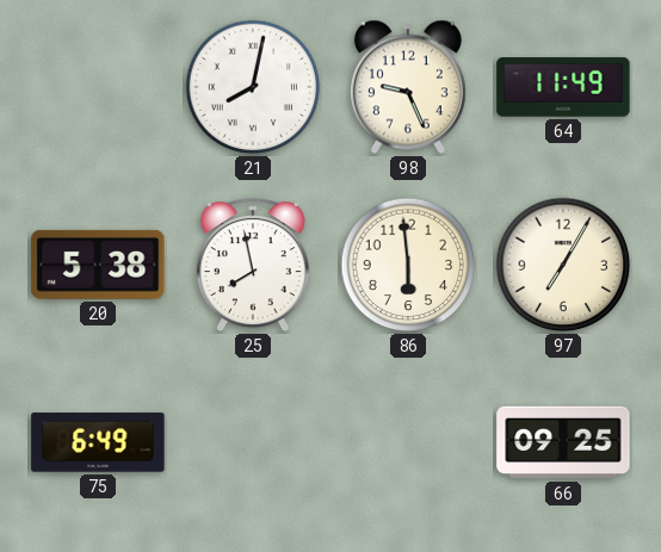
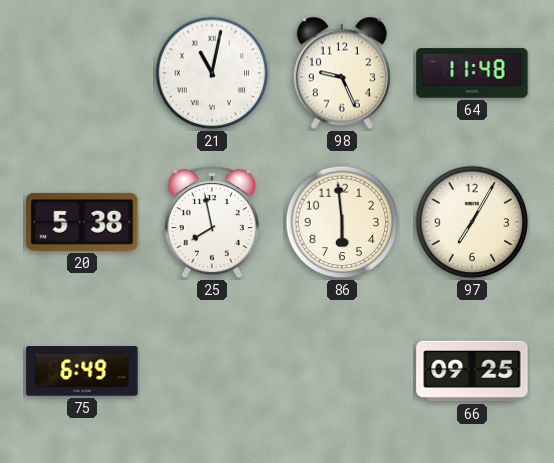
21: 8:02 -> 11:02 (212, 73)
64: 11:49 -> 11:48 (472, 73)
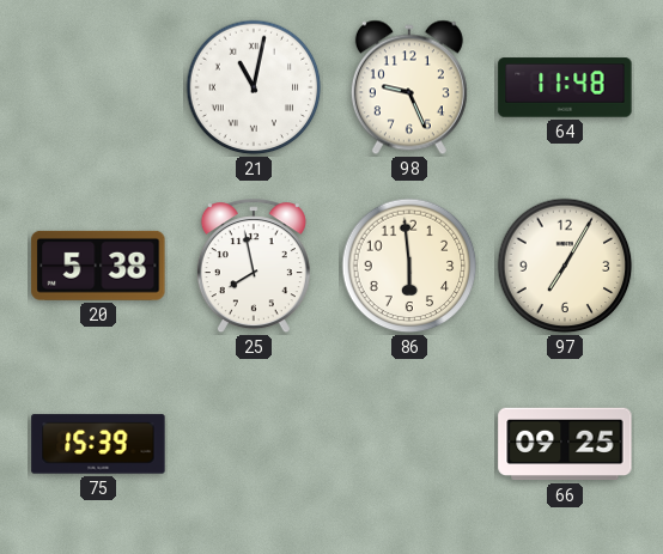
75: 6:49 -> 15:39 (98, 444)
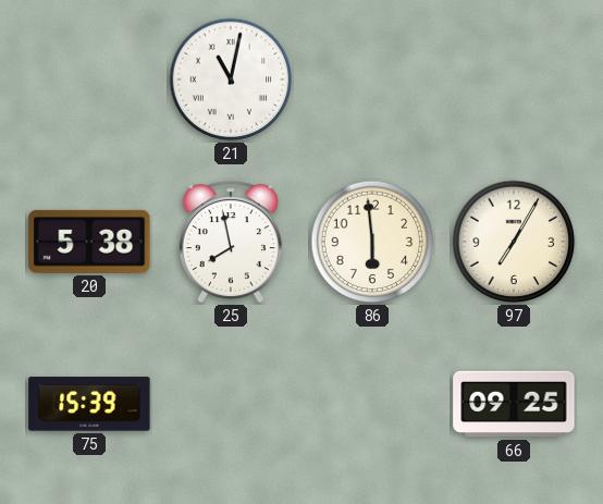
98: 9:26 -> none (409, 87)
64: 11:48 -> none (565, 87)
